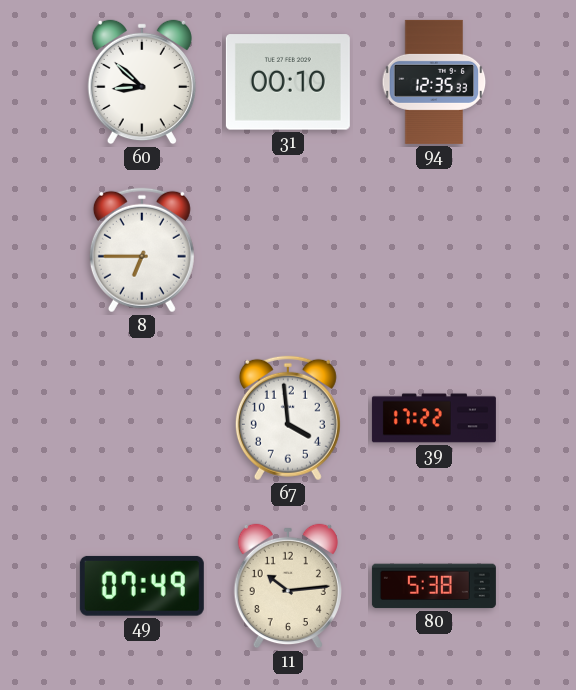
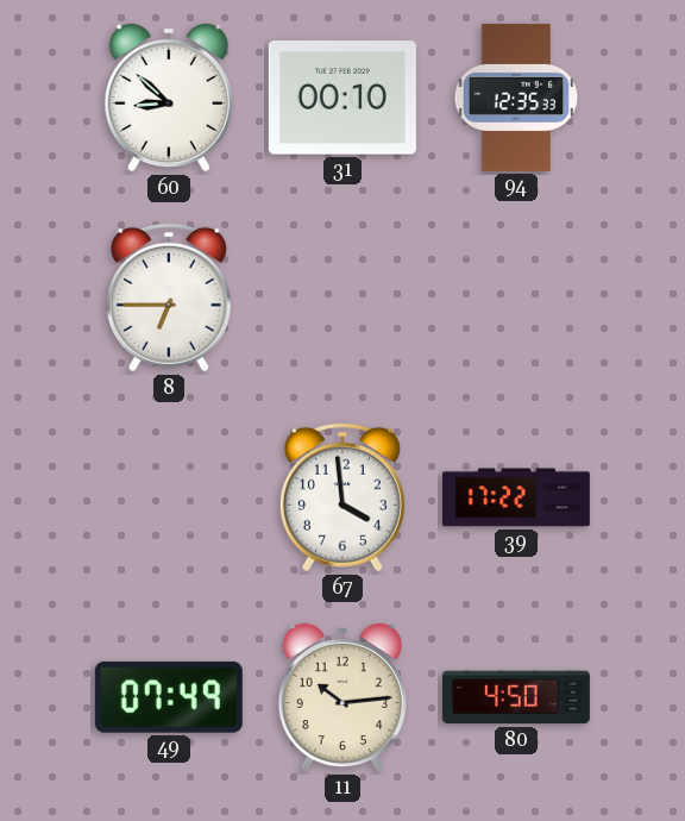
80: 5:38 -> 4:50 (516, 697)
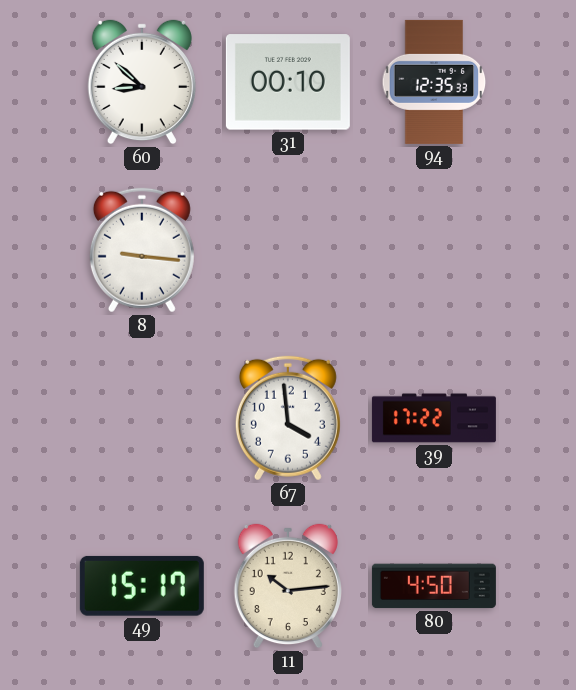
8: 6:45 -> 9:16 (142, 250)
49: 07:49 -> 15:17 (142, 586)
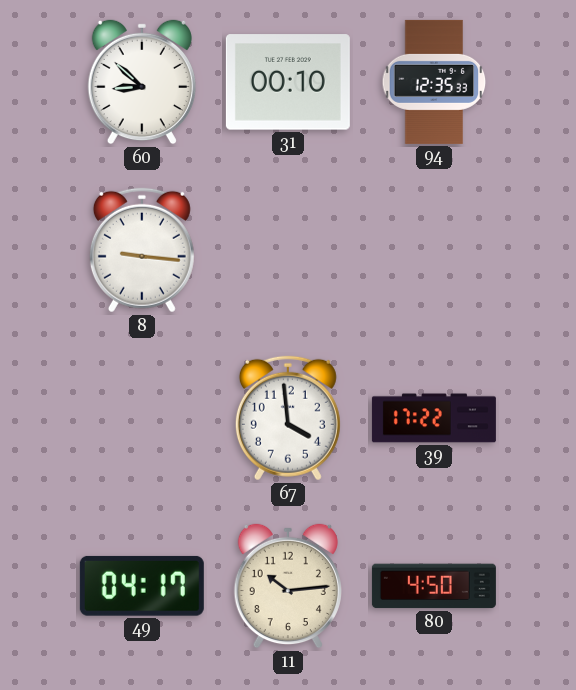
49: 15:17 -> 04:17 (142, 586)
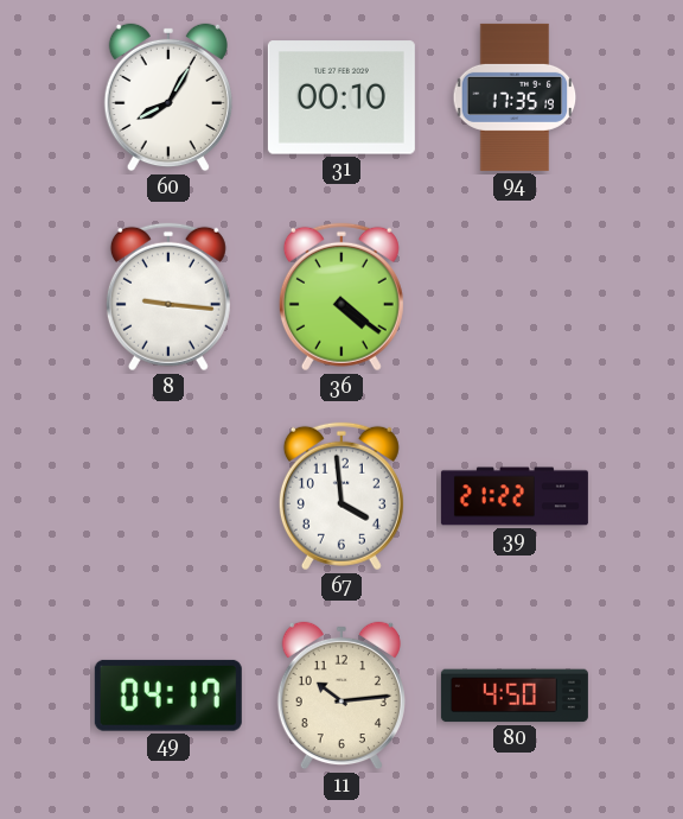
60: 8:52 -> 8:05 (168, 97)
94: 12:35 -> 17:35 (515, 97)
36: none -> 4:21 (341, 297)
39: 17:22 -> 21:22 (515, 496)
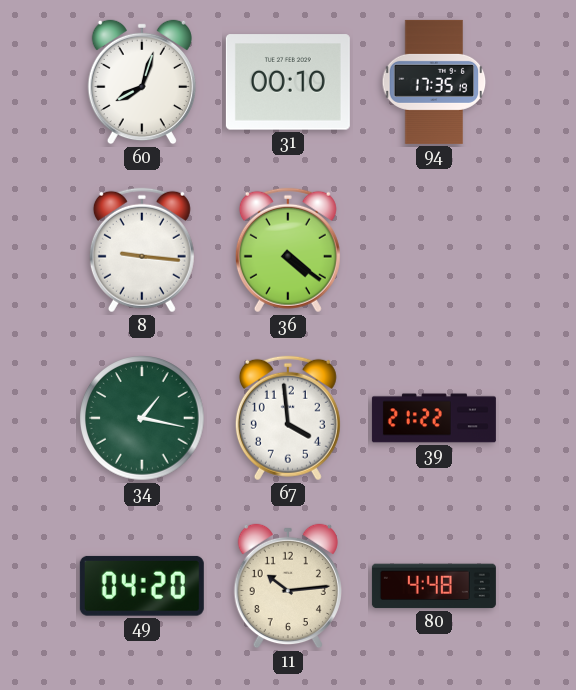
60: 8:05 -> 8:03 (142, 82)
34: none -> 1:17 (142, 418)
49: 04:17 -> 04:20 (142, 586)
80: 4:50 -> 4:48 (434, 586)
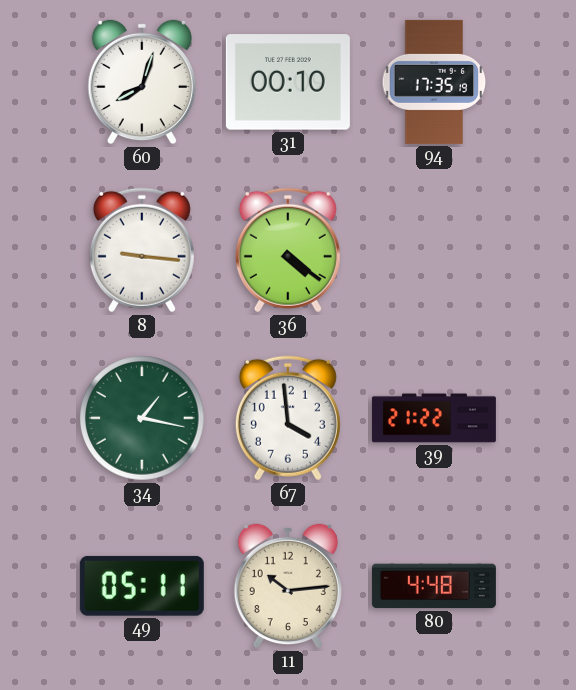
49: 04:20 -> 05:11 (142, 586)
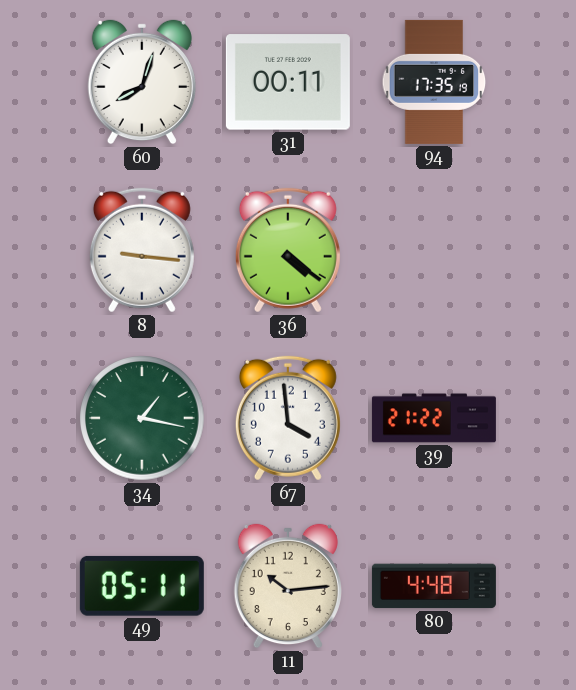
31: 00:10 -> 00:11 (288, 82)
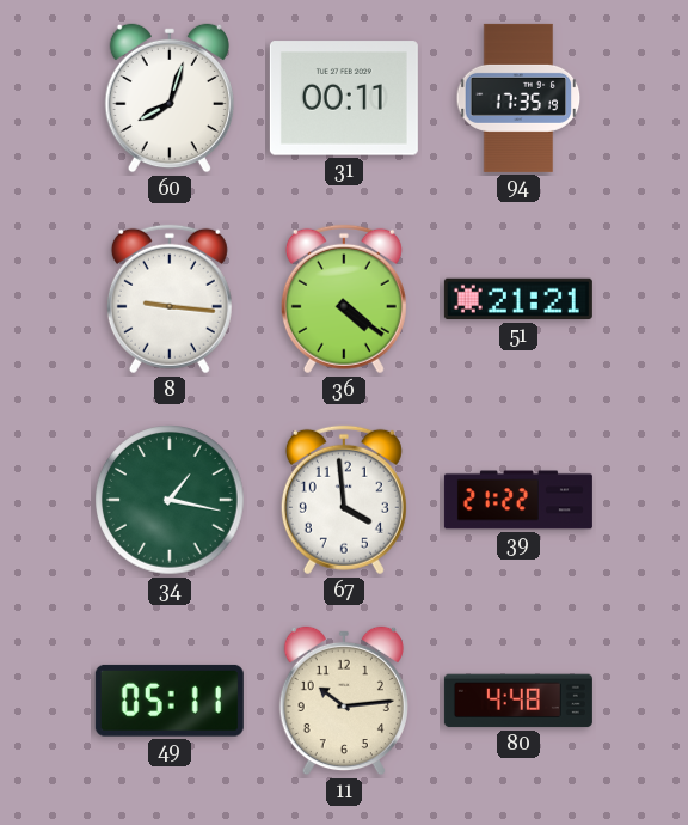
51: none -> 21:21 (518, 299)
